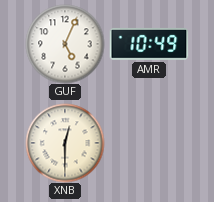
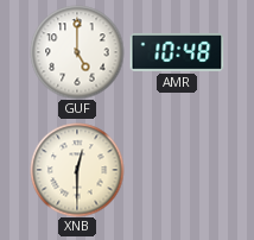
GUF: 5:04 -> 5:00 (77, 52)
AMR: 10:49 -> 10:48 (177, 52)
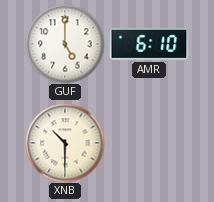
AMR: 10:48 -> 6:10 (149, 44)
XNB: 12:30 -> 10:30 (65, 143)
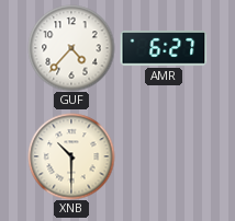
GUF: 5:00 -> 4:37 (71, 48)
AMR: 6:10 -> 6:27 (164, 48)
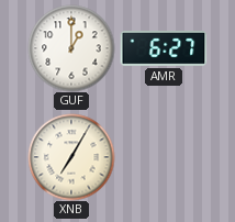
GUF: 4:37 -> 1:00 (71, 48)
XNB: 10:30 -> 7:05 (71, 157)
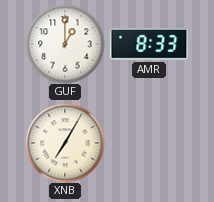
AMR: 6:27 -> 8:33 (149, 44)
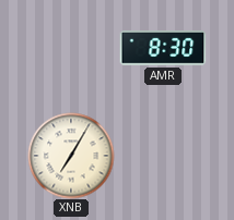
GUF: 1:00 -> none (65, 44)
AMR: 8:33 -> 8:30 (163, 48)
